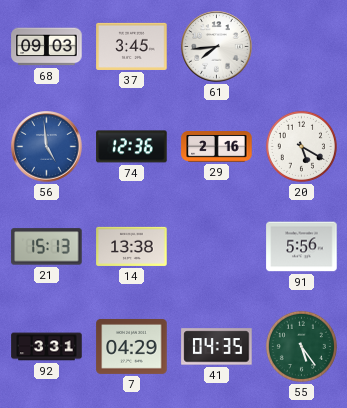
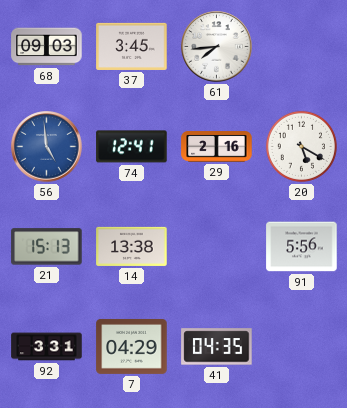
74: 12:36 -> 12:41 (132, 147)
55: 5:24 -> none (301, 346)
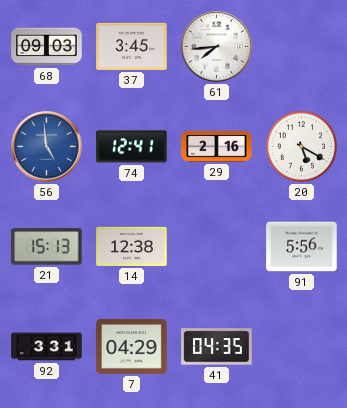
14: 13:38 -> 12:38 (132, 246)
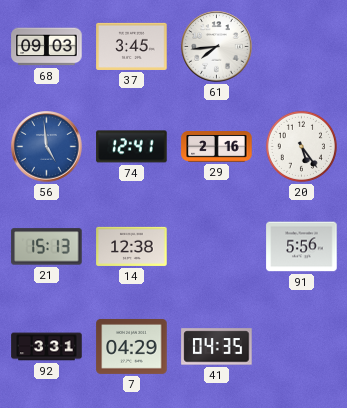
20: 5:20 -> 5:24 (301, 146)
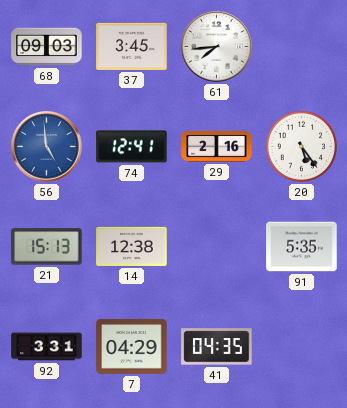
91: 5:56 -> 5:35 (302, 247)
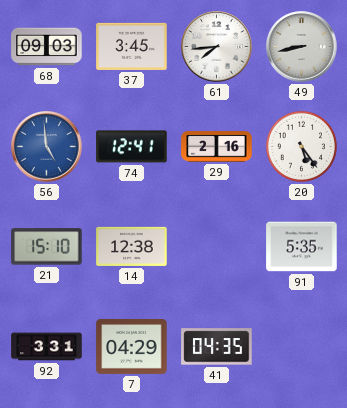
49: none -> 8:43 (302, 47)
21: 15:13 -> 15:10 (47, 247)
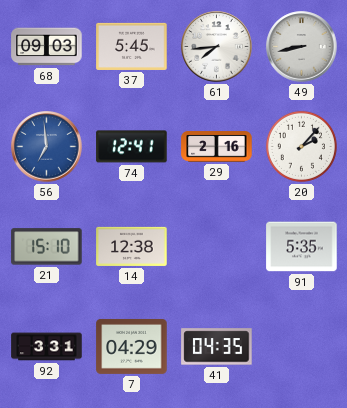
37: 3:45 -> 5:45 (132, 46)
56: 4:59 -> 6:59 (47, 147)
20: 5:24 -> 2:07 (301, 146)
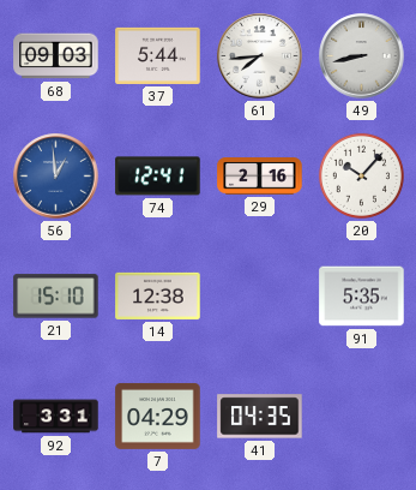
37: 5:45 -> 5:44 (158, 55)
56: 6:59 -> 12:59 (56, 177)
20: 2:07 -> 10:07 (361, 175)
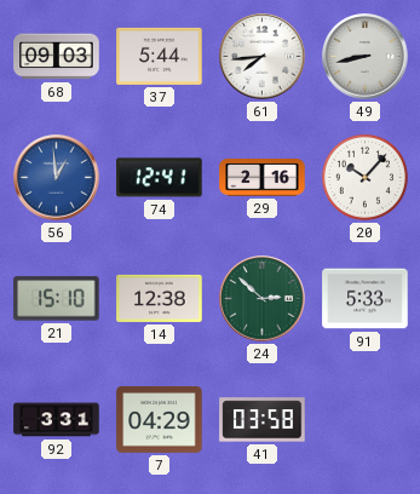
24: none -> 2:52 (263, 299)
91: 5:35 -> 5:33 (366, 299)
41: 04:35 -> 03:58 (263, 420)
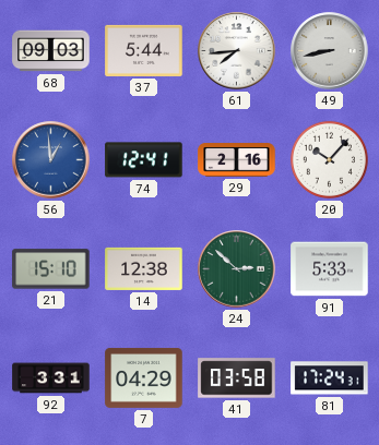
81: none -> 17:24 (330, 378)
